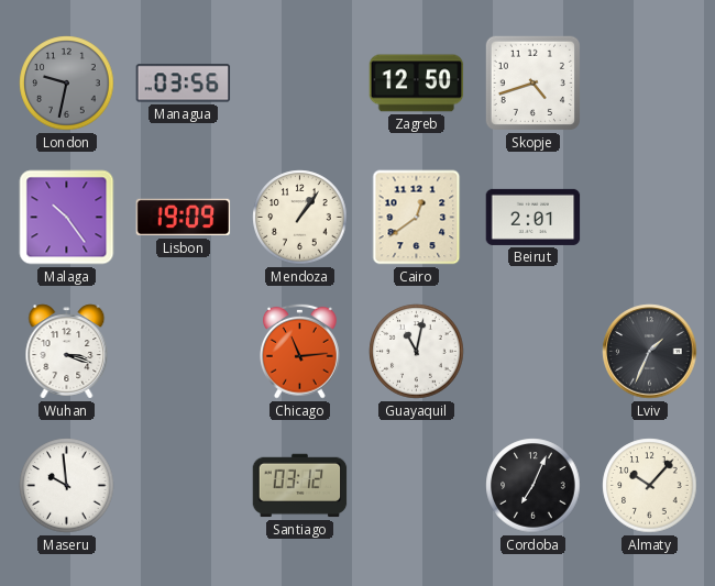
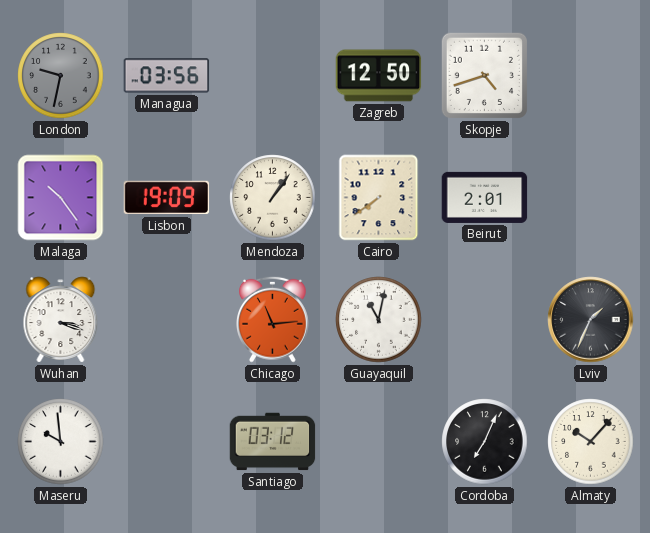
Cairo: 12:39 -> 7:39 (379, 198)
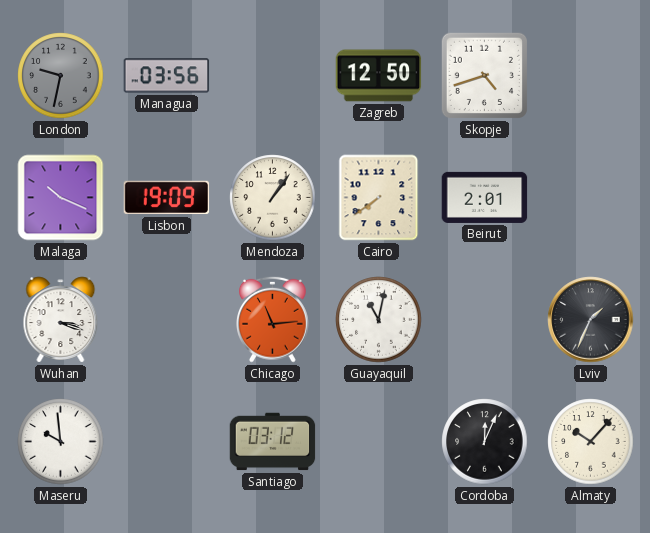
Malaga: 10:24 -> 10:19 (61, 198)
Cordoba: 7:04 -> 12:04 (485, 442)
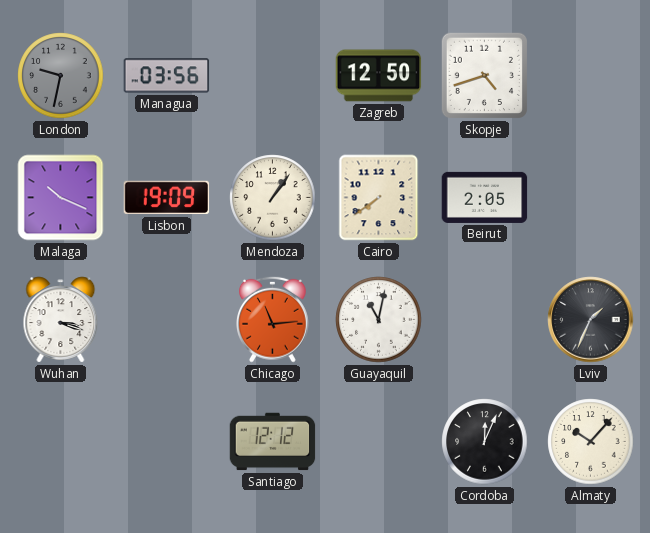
Beirut: 2:01 -> 2:05 (485, 197)
Maseru: 9:59 -> none (61, 442)
Santiago: 03:12 -> 12:12 (273, 442)
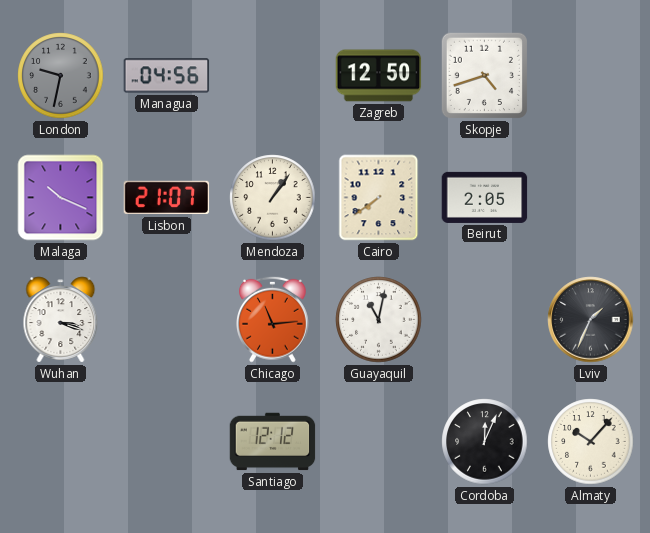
Managua: 03:56 -> 04:56 (167, 76)
Lisbon: 19:09 -> 21:07 (167, 198)
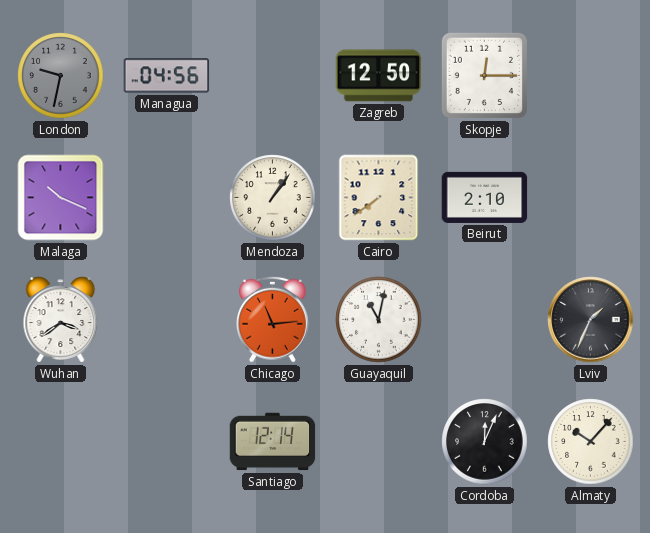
Skopje: 4:42 -> 12:15 (484, 75)
Lisbon: 21:07 -> none (167, 198)
Beirut: 2:05 -> 2:10 (485, 197)
Wuhan: 3:18 -> 3:39 (61, 320)
Santiago: 12:12 -> 12:14 (273, 442)
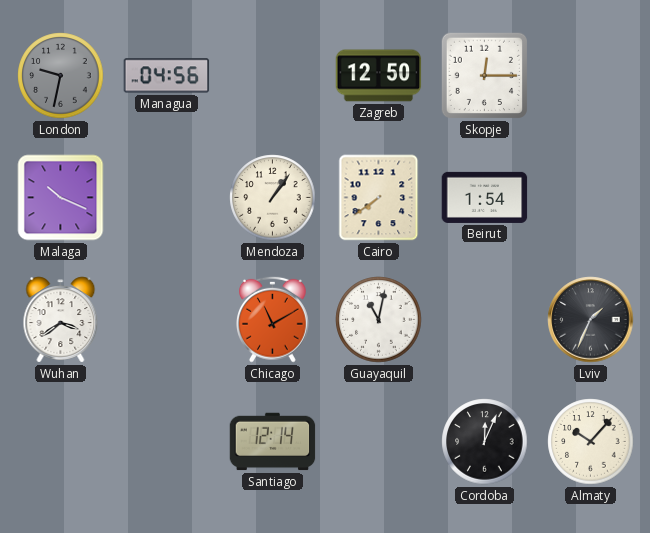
Beirut: 2:10 -> 1:54 (485, 197)
Chicago: 11:14 -> 11:10 (273, 319)
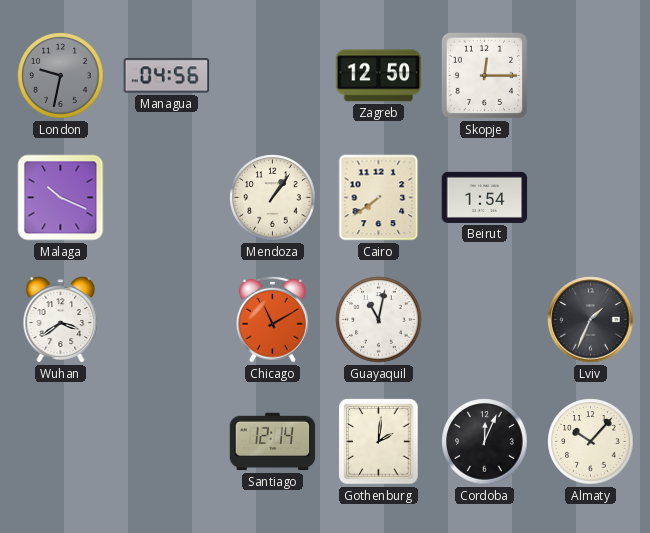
Gothenburg: none -> 2:01 (379, 442)
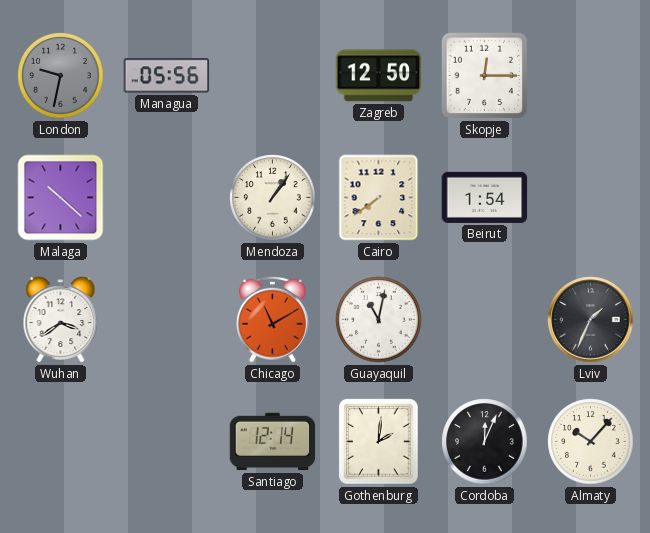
Managua: 04:56 -> 05:56 (167, 76)
Malaga: 10:19 -> 10:22 (61, 198)
